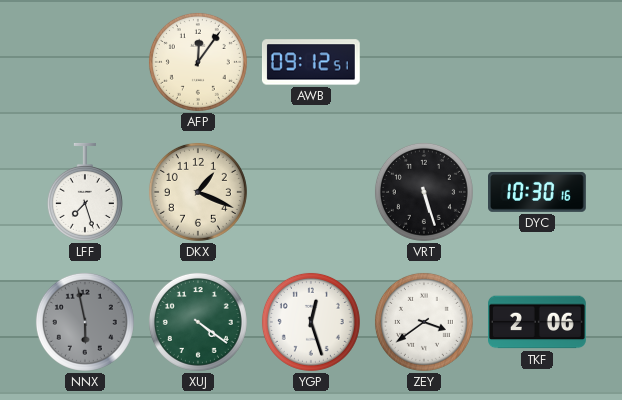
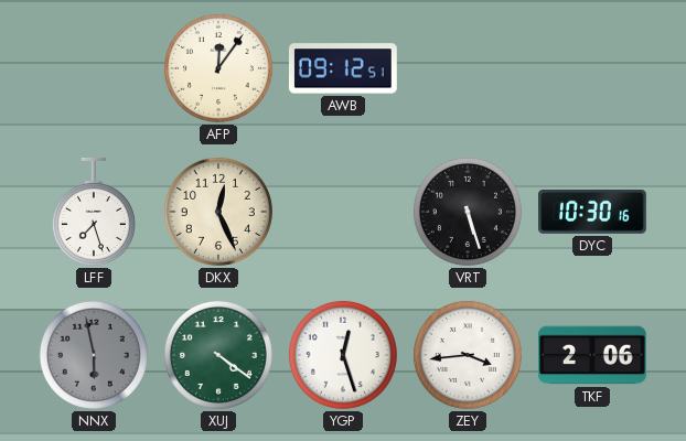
DKX: 1:19 -> 12:26 (218, 212)
ZEY: 3:39 -> 3:44 (468, 355)
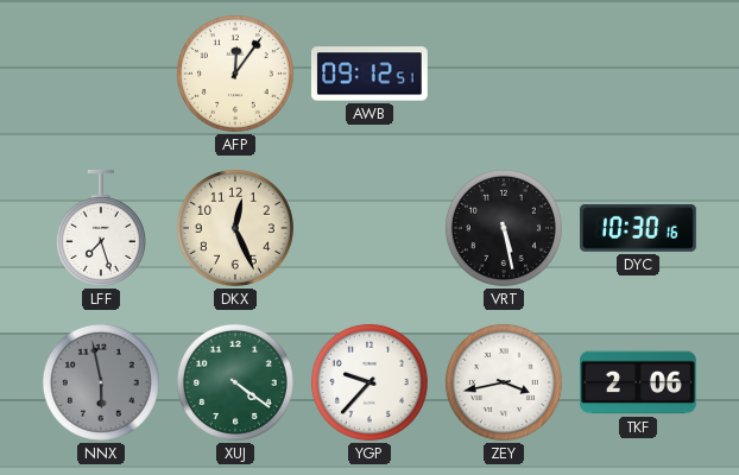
VRT: 5:27 -> 5:28 (504, 228)
YGP: 12:27 -> 9:37 (369, 382)
ZEY: 3:44 -> 3:43 (504, 382)
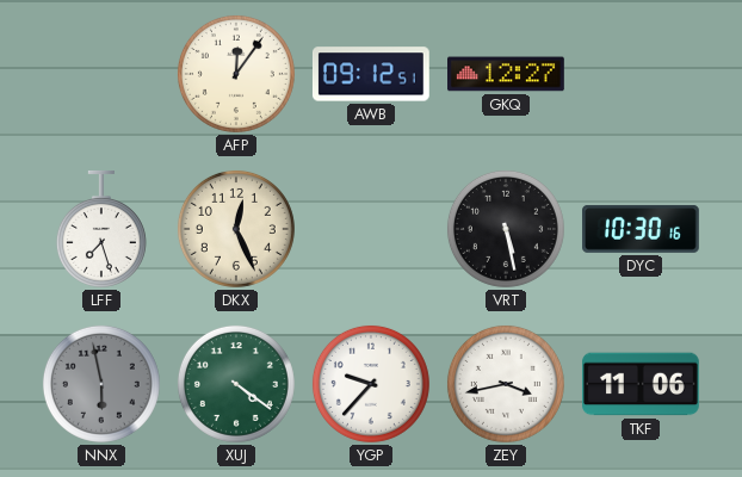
GKQ: none -> 12:27 (507, 74)
TKF: 2:06 -> 11:06 (642, 384)
